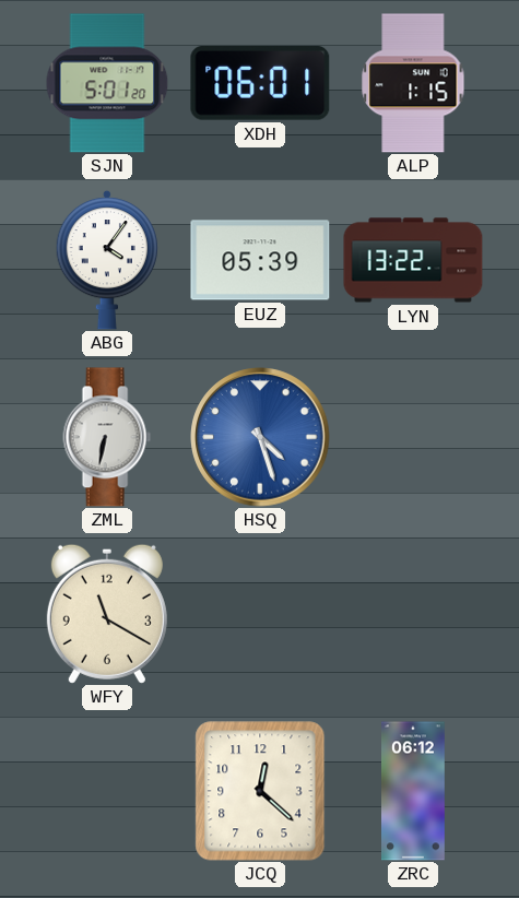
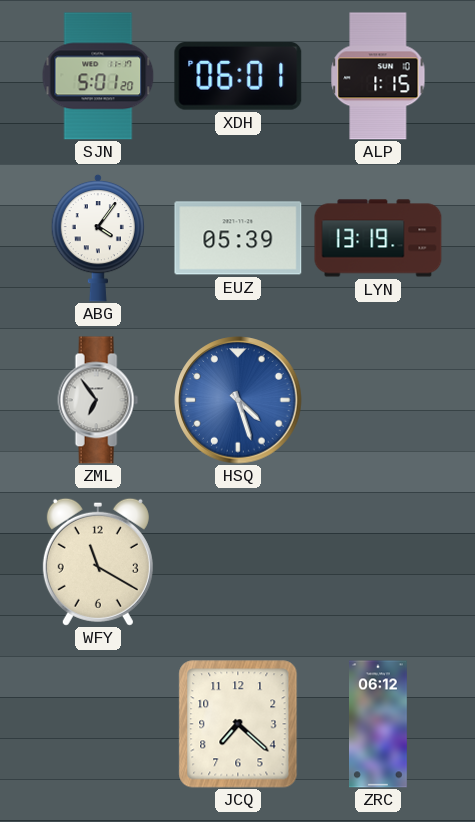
LYN: 13:22 -> 13:19 (378, 238)
ZML: 6:32 -> 6:54 (98, 400)
JCQ: 12:22 -> 7:22 (238, 724)
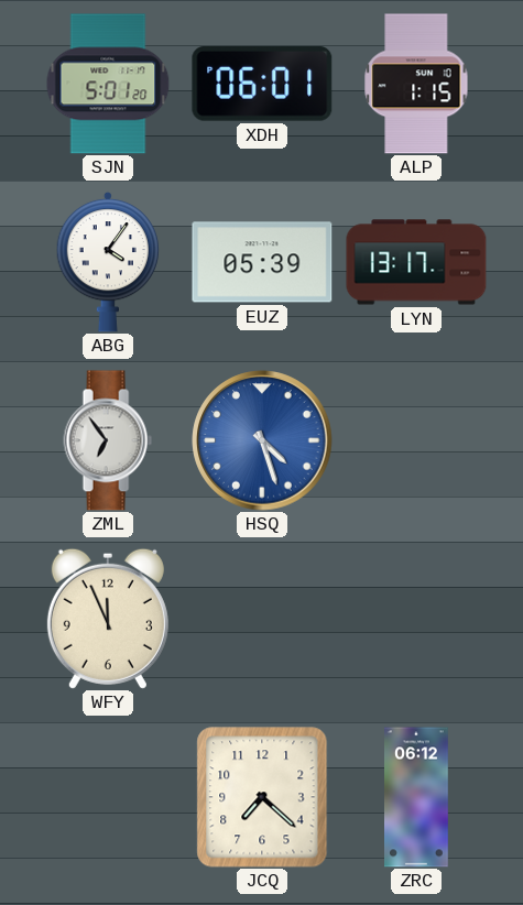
LYN: 13:19 -> 13:17 (416, 262)
WFY: 11:20 -> 11:56 (108, 619)
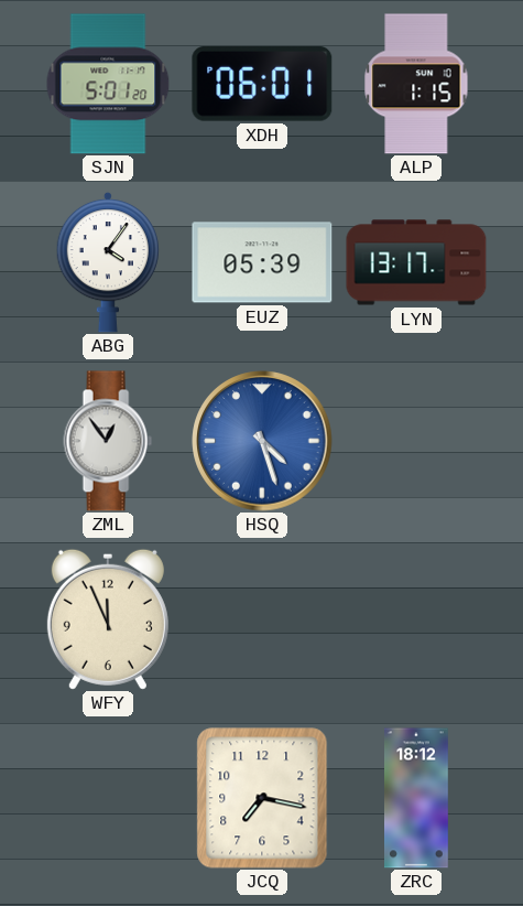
ZML: 6:54 -> 12:54 (108, 441)
JCQ: 7:22 -> 7:17 (262, 798)
ZRC: 06:12 -> 18:12 (417, 798)
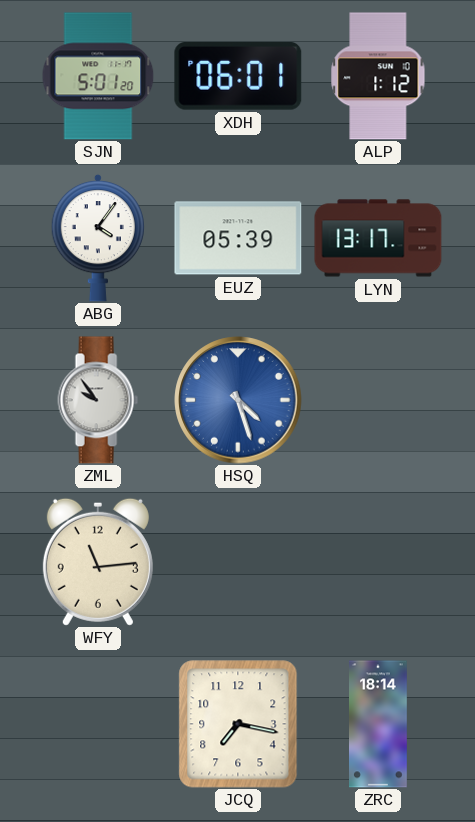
ALP: 1:15 -> 1:12 (378, 76)
ZML: 12:54 -> 9:54 (98, 400)
WFY: 11:56 -> 11:14 (98, 562)
ZRC: 18:12 -> 18:14 (379, 724)
